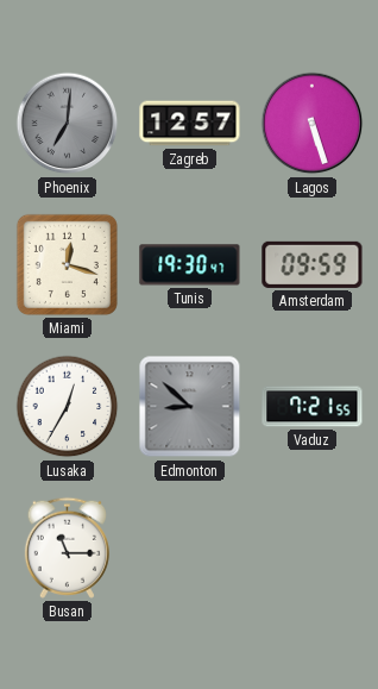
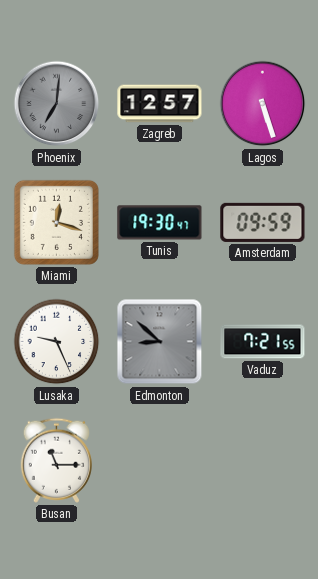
Lusaka: 12:35 -> 9:26 (57, 342)
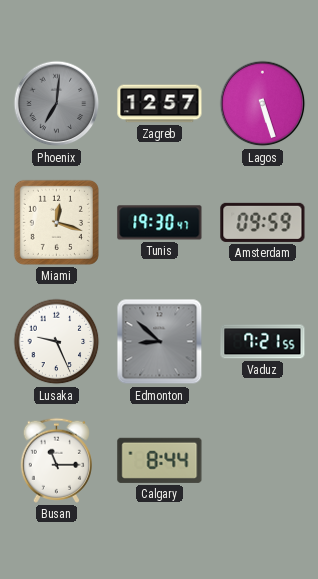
Calgary: none -> 8:44 (160, 460)
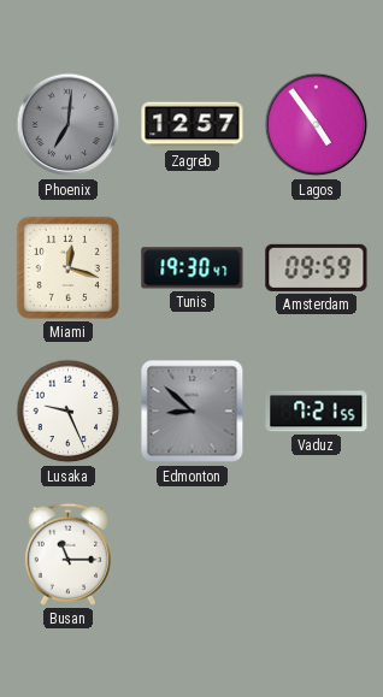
Lagos: 5:27 -> 4:54 (317, 125)
Calgary: 8:44 -> none (160, 460)
